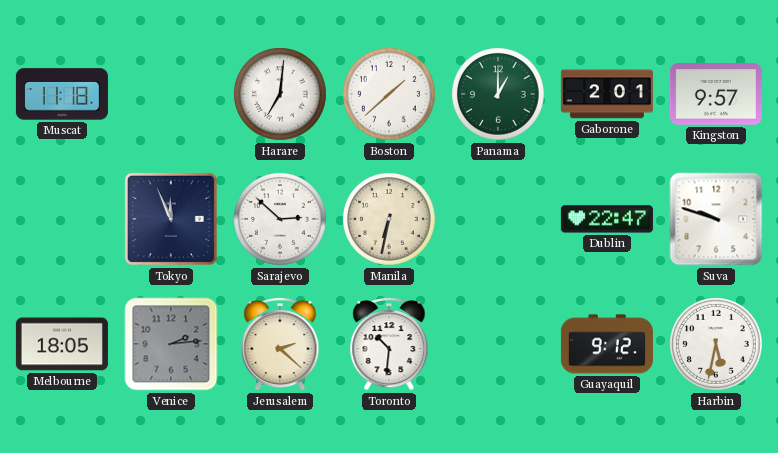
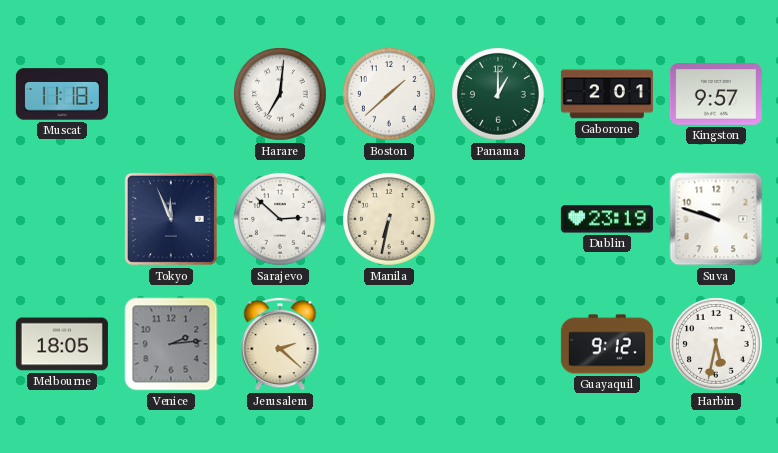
Dublin: 22:47 -> 23:19 (607, 219)
Toronto: 10:31 -> none (389, 345)
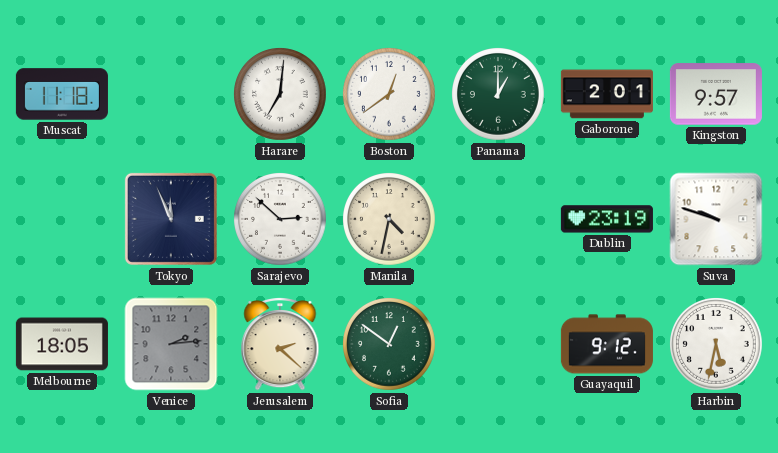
Boston: 1:38 -> 12:39 (390, 95)
Manila: 6:32 -> 4:32 (390, 220)
Sofia: none -> 12:51 (390, 345)
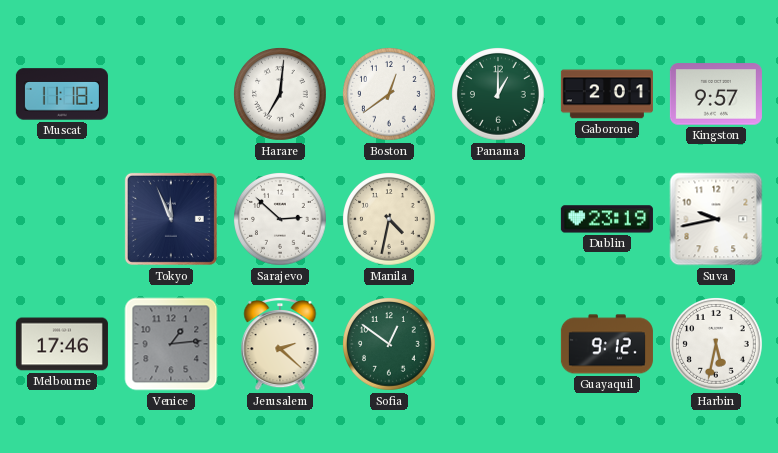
Suva: 9:48 -> 9:43 (716, 219)
Melbourne: 18:05 -> 17:46 (62, 344)
Venice: 2:14 -> 1:14 (171, 344)
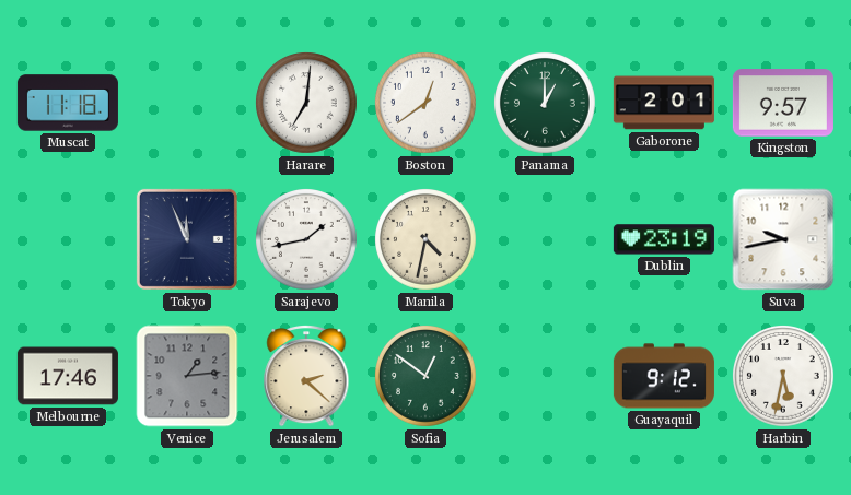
Sarajevo: 2:52 -> 1:43 (307, 240)
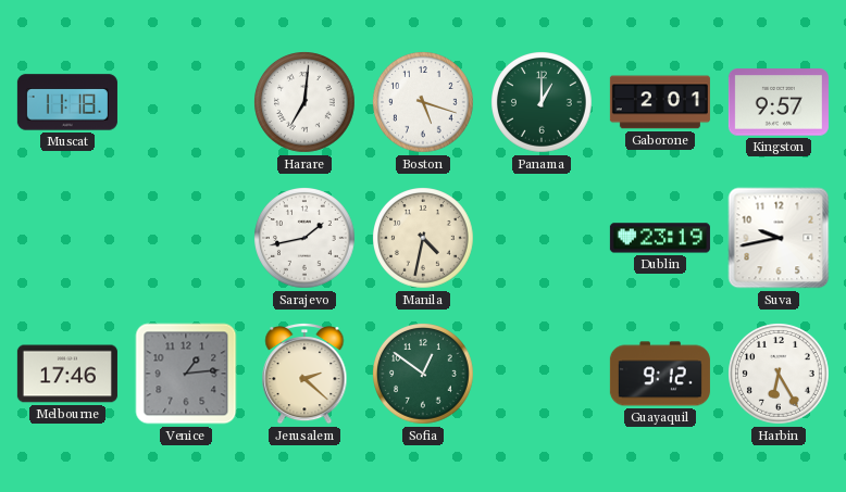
Boston: 12:39 -> 5:18 (424, 103)
Tokyo: 11:56 -> none (187, 239)
Harbin: 5:32 -> 6:25 (780, 375)
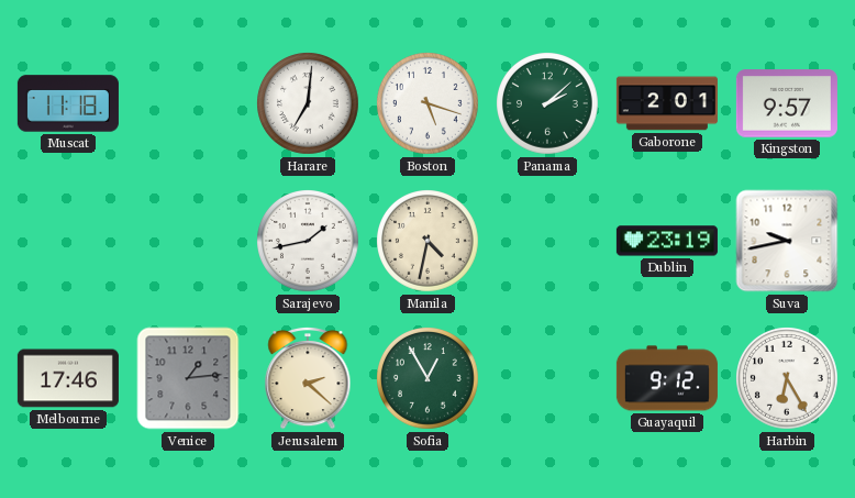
Panama: 1:00 -> 2:08 (548, 104)
Sofia: 12:51 -> 12:55 (429, 379)
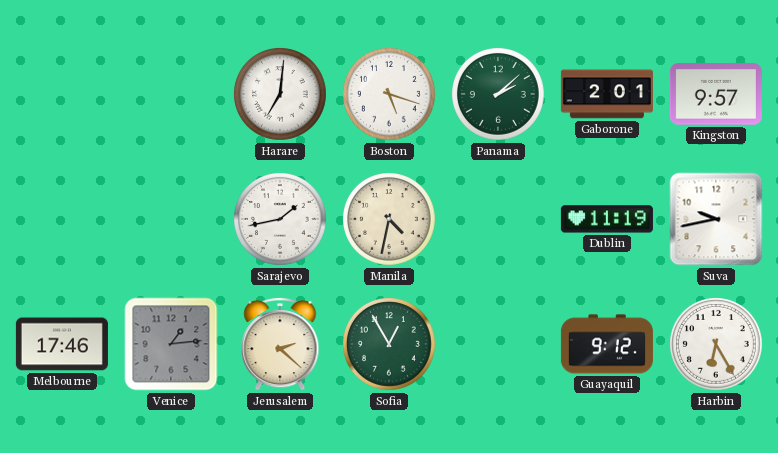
Muscat: 11:18 -> none (68, 103)
Dublin: 23:19 -> 11:19 (607, 219)
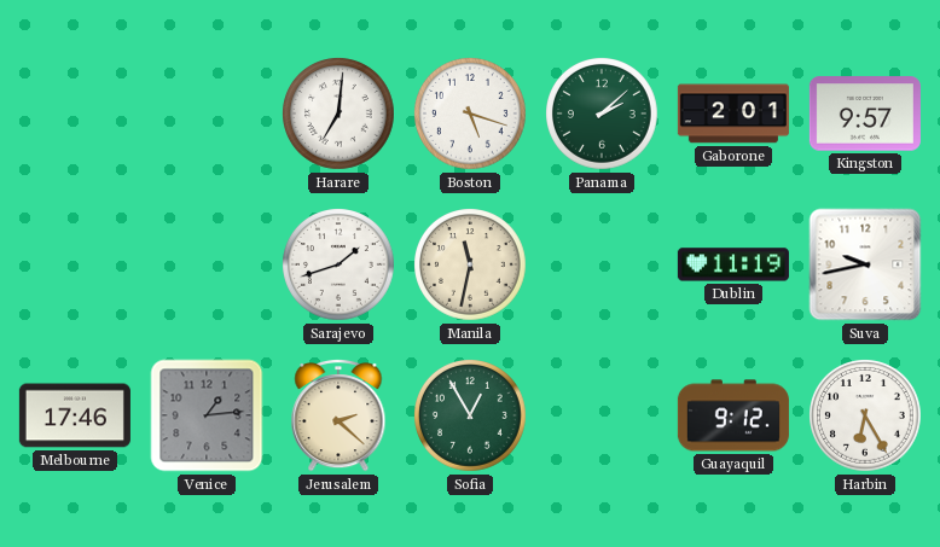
Sarajevo: 1:43 -> 1:42 (340, 266)
Manila: 4:32 -> 11:32 (471, 266)
